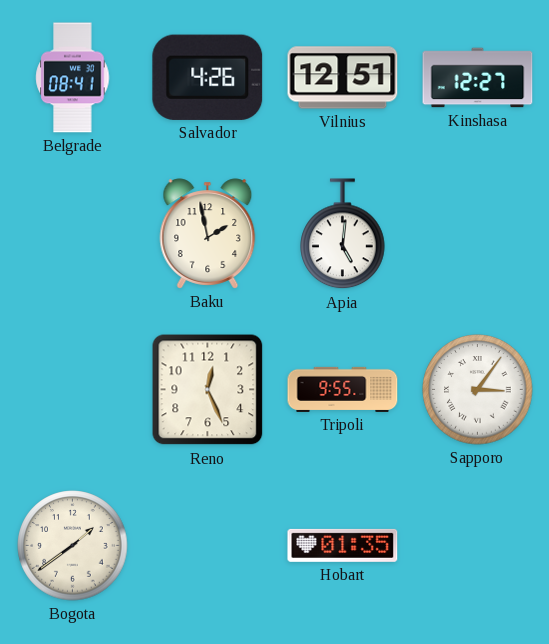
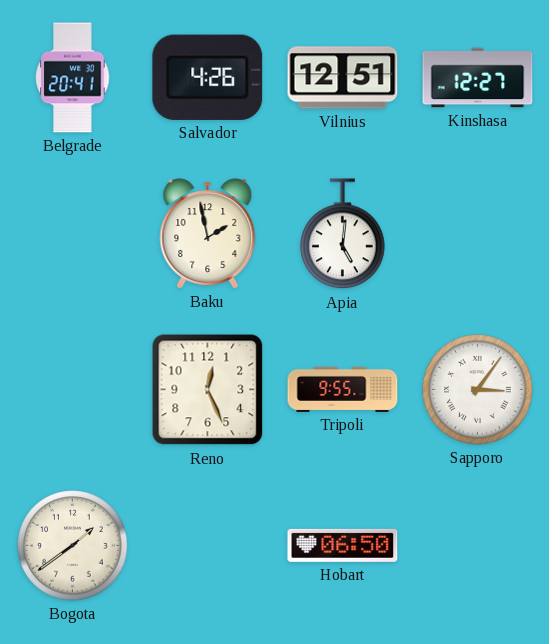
Belgrade: 08:41 -> 20:41 (73, 78)
Hobart: 01:35 -> 06:50 (343, 545)
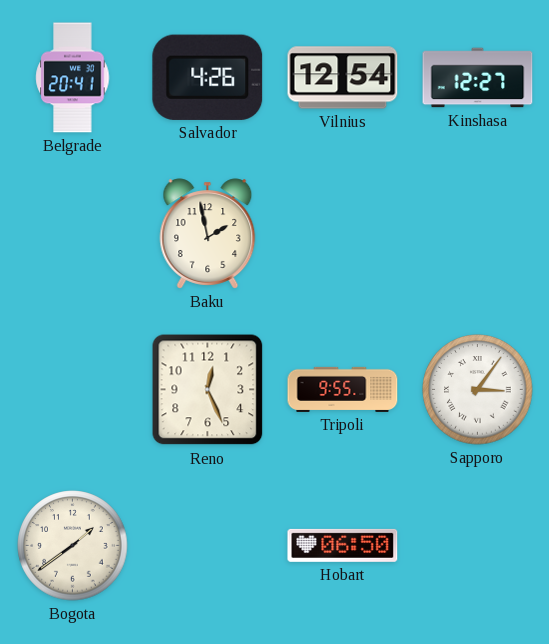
Vilnius: 12:51 -> 12:54 (343, 78)
Apia: 5:01 -> none (343, 234)
